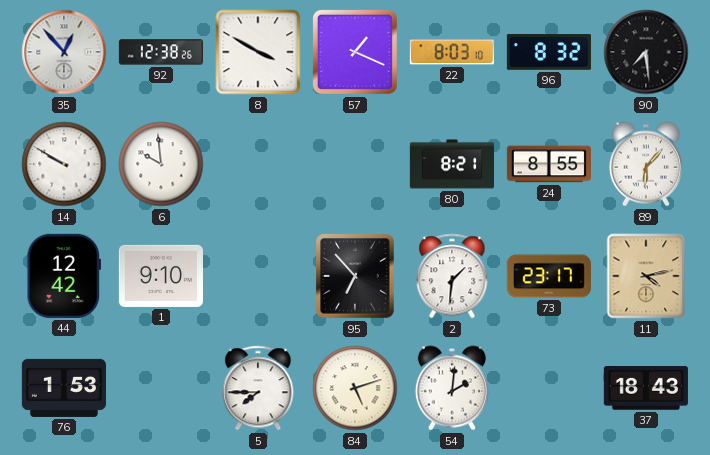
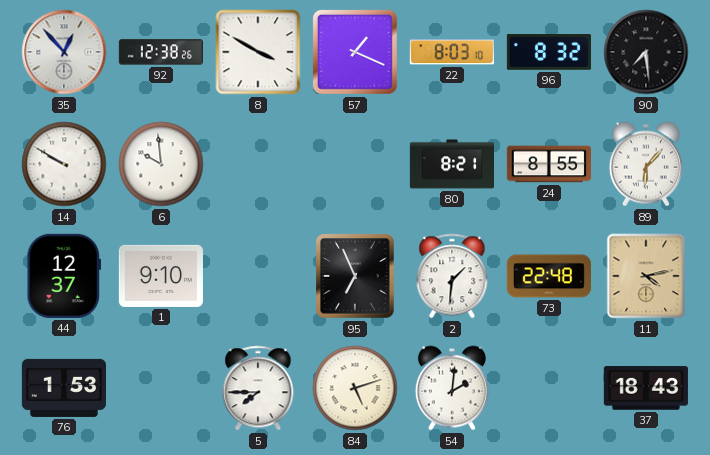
44: 12:42 -> 12:37 (64, 276)
95: 6:53 -> 6:56 (355, 276)
73: 23:17 -> 22:48 (549, 276)
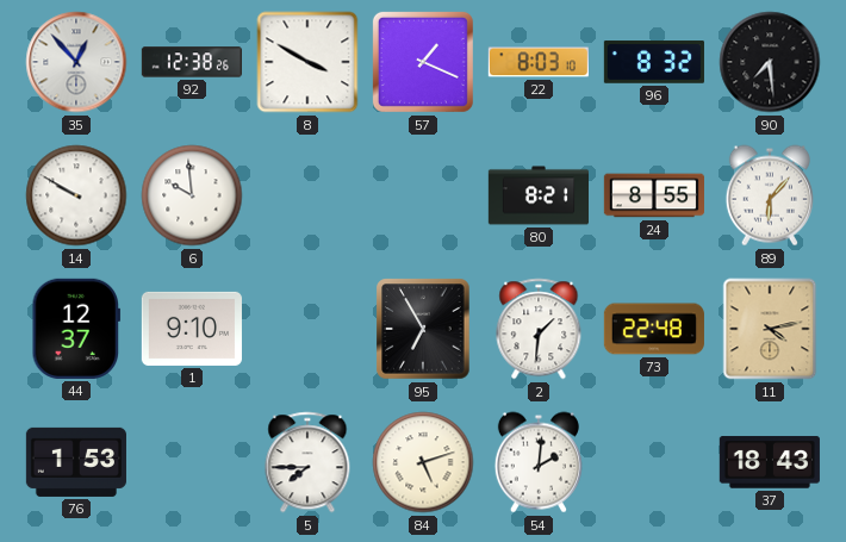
95: 6:56 -> 6:55 (423, 329)
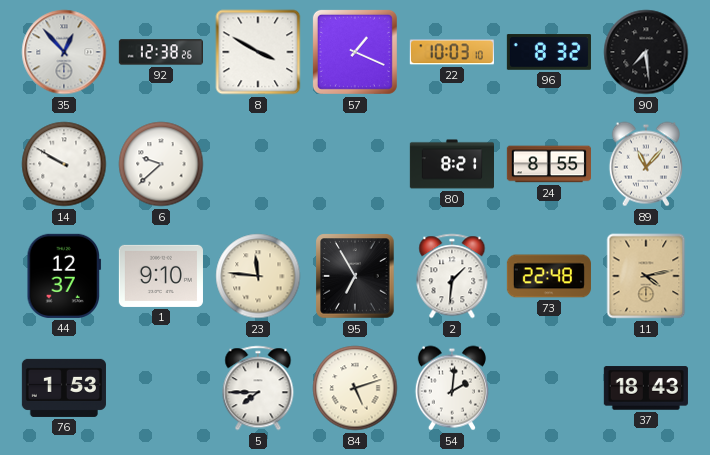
22: 8:03 -> 10:03 (452, 52)
6: 9:59 -> 9:38 (161, 164)
89: 6:07 -> 11:07 (646, 164)
23: none -> 11:46 (258, 276)
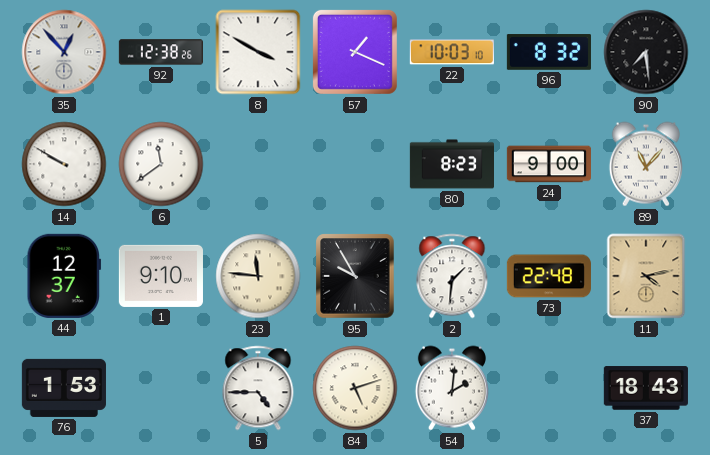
6: 9:38 -> 11:39 (161, 164)
80: 8:21 -> 8:23 (451, 164)
24: 8:55 -> 9:00 (548, 164)
95: 6:55 -> 9:55 (355, 276)
5: 7:45 -> 4:45 (258, 388)
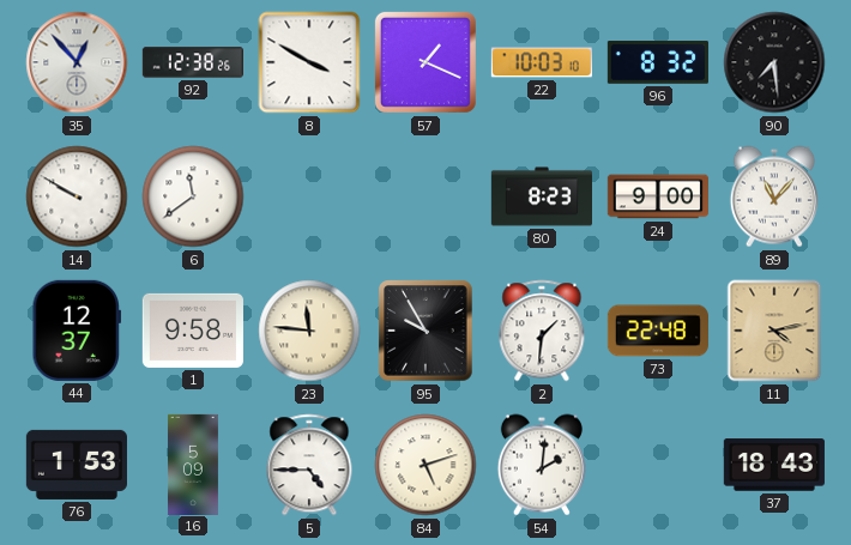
1: 9:10 -> 9:58 (193, 331)
16: none -> 5:09 (193, 464)
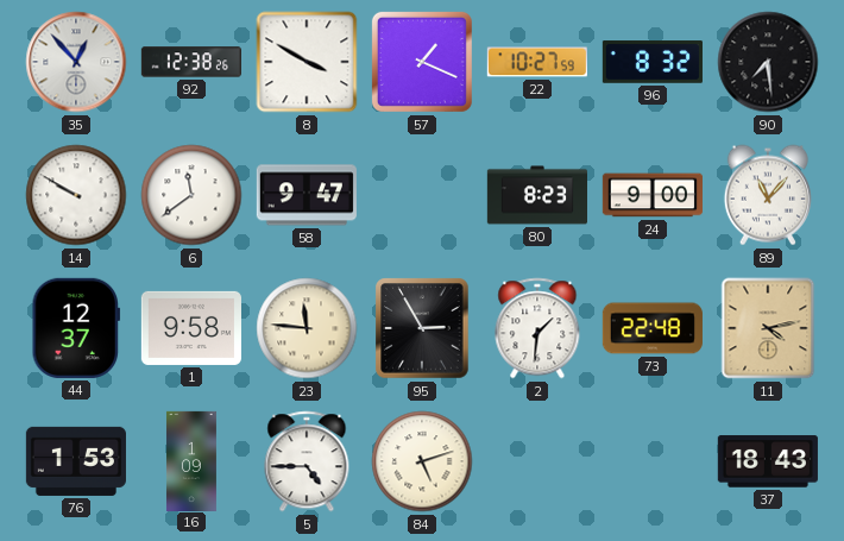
22: 10:03 -> 10:27 (537, 62)
58: none -> 9:47 (307, 195)
95: 9:55 -> 2:55 (422, 328)
16: 5:09 -> 1:09 (191, 460)
54: 2:01 -> none (542, 465)
